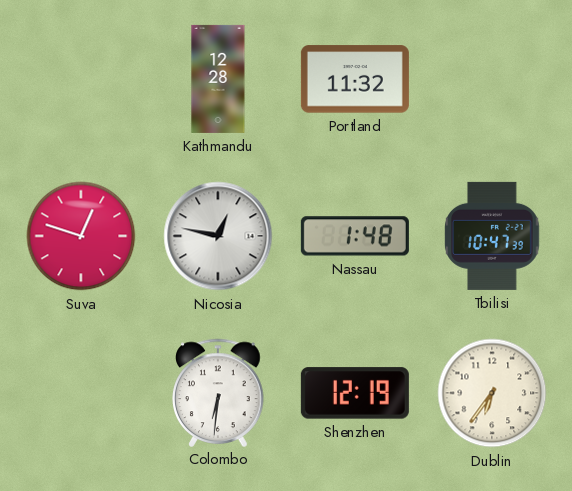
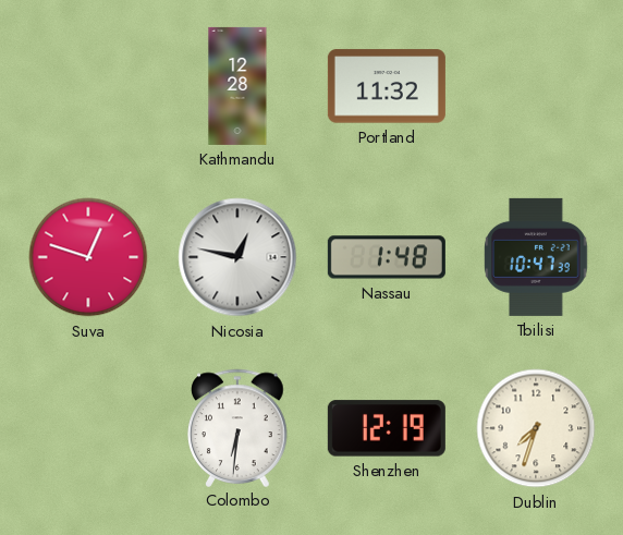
Dublin: 6:36 -> 7:33 (536, 428)
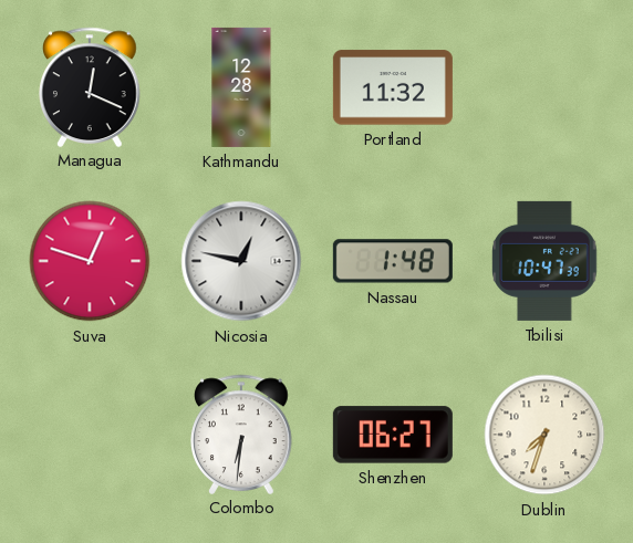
Managua: none -> 12:19 (91, 86)
Shenzhen: 12:19 -> 06:27 (393, 435)
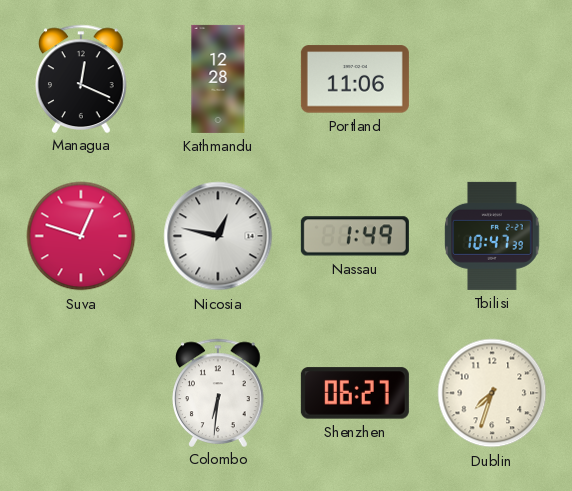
Portland: 11:32 -> 11:06 (355, 79)
Nassau: 1:48 -> 1:49 (355, 236)
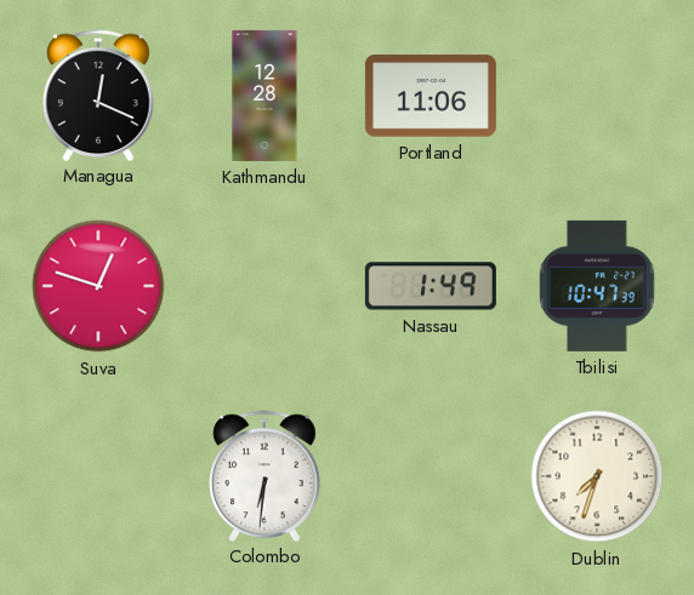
Nicosia: 12:47 -> none (218, 236)
Shenzhen: 06:27 -> none (355, 393)
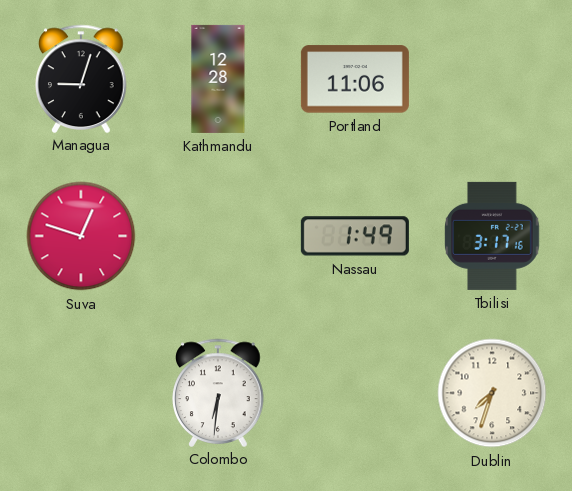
Managua: 12:19 -> 9:03 (82, 78)
Tbilisi: 10:47 -> 3:17 (492, 236)
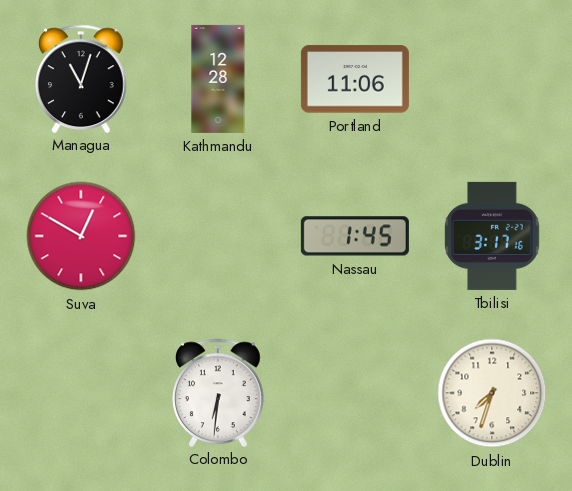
Managua: 9:03 -> 11:03 (82, 78)
Suva: 12:48 -> 12:50 (81, 236)
Nassau: 1:49 -> 1:45 (355, 236)
